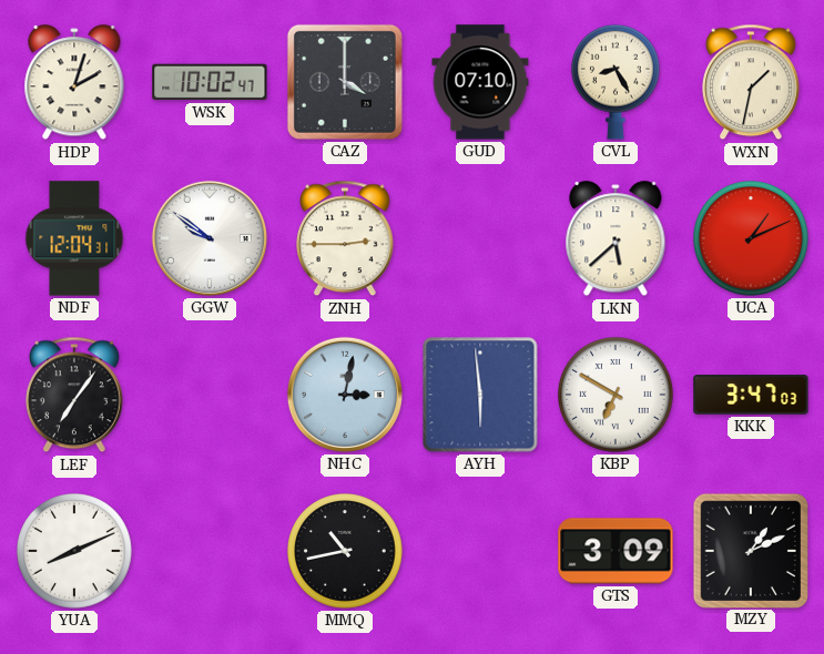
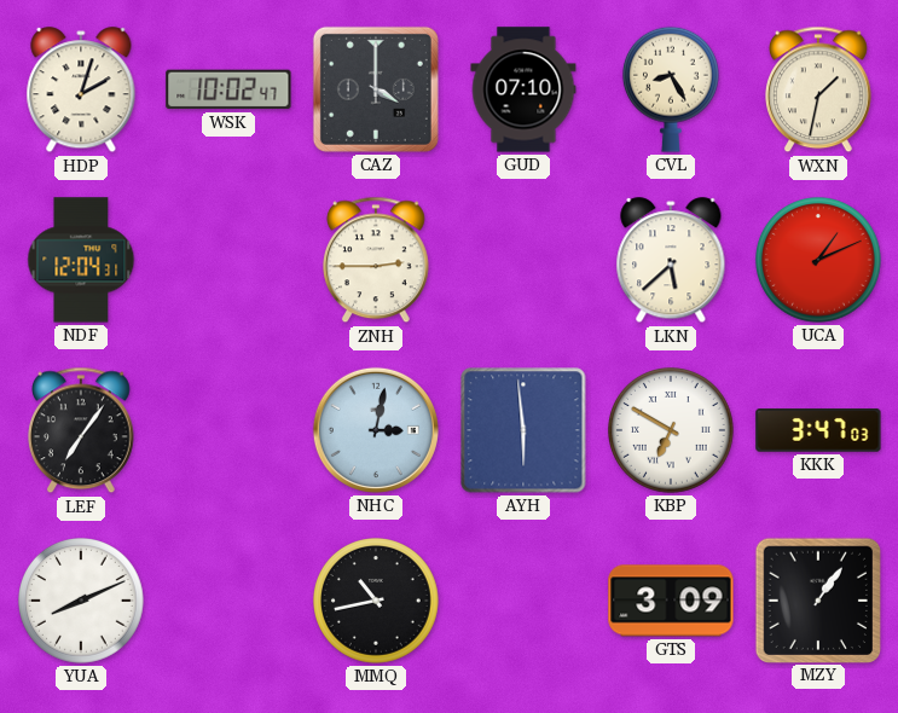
GGW: 9:51 -> none (210, 238)
MZY: 1:11 -> 1:06 (817, 599)
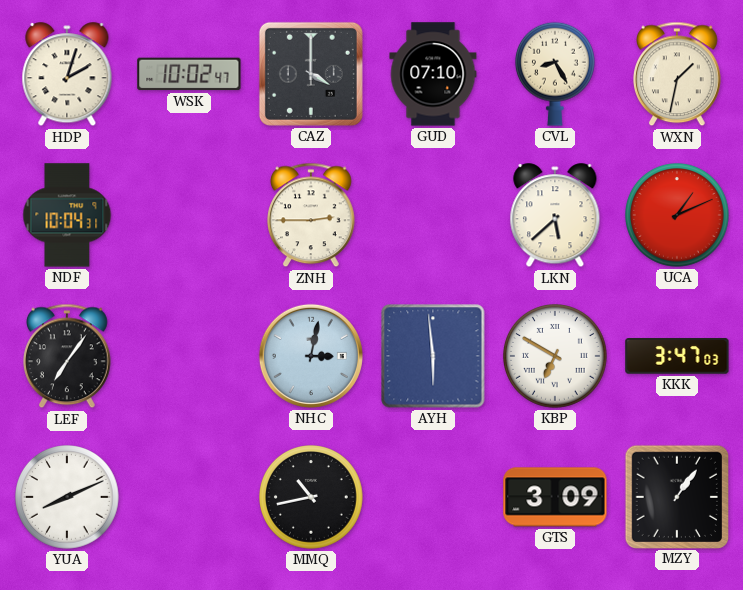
NDF: 12:04 -> 10:04 (67, 215)
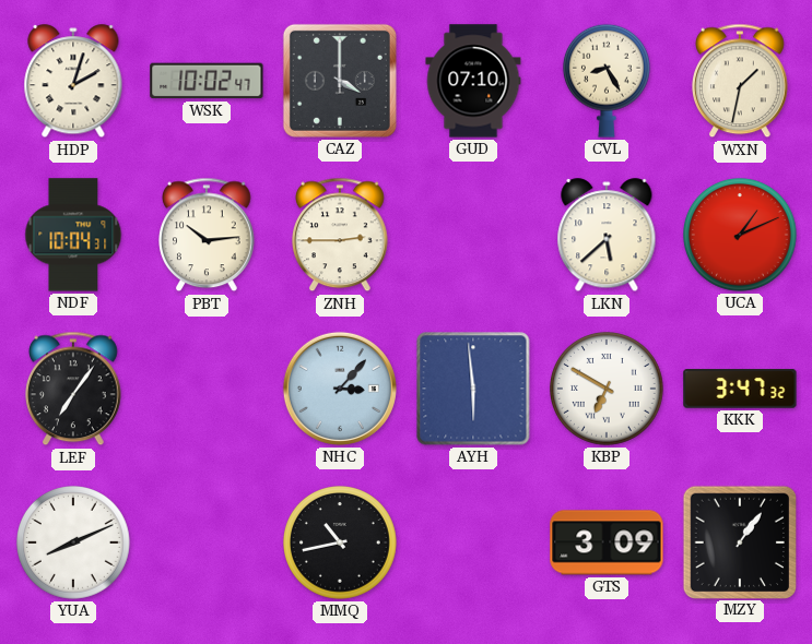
PBT: none -> 10:14 (208, 235)
NHC: 3:02 -> 3:07 (340, 389)
KKK: 3:47:03 -> 3:47:32 (740, 389)
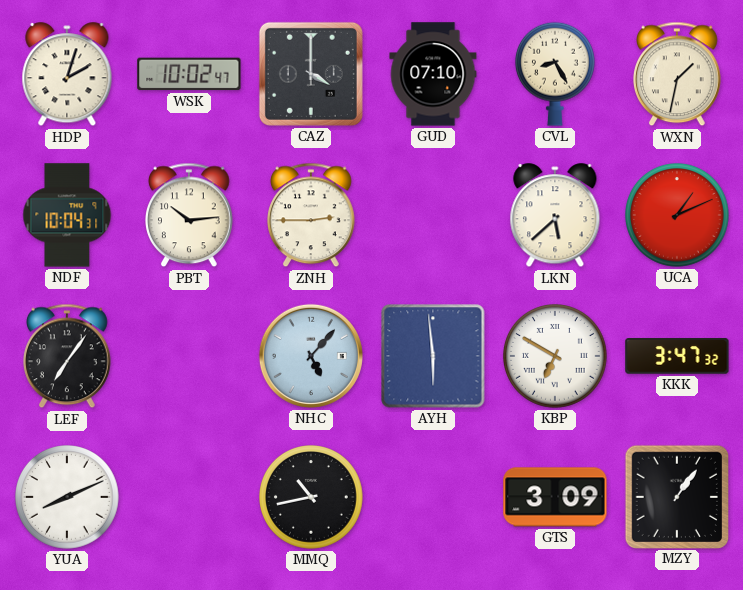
NHC: 3:07 -> 5:07 (311, 356)
